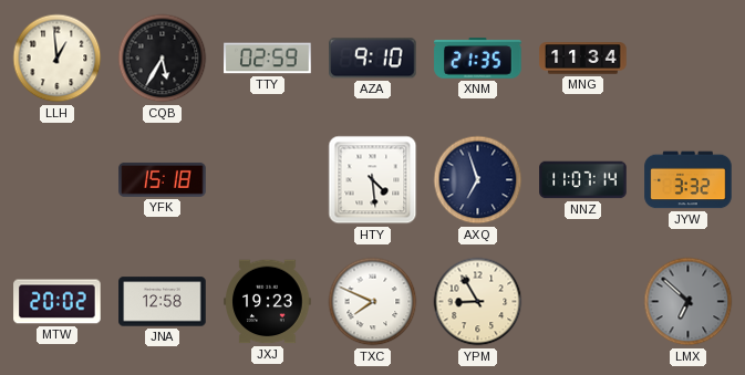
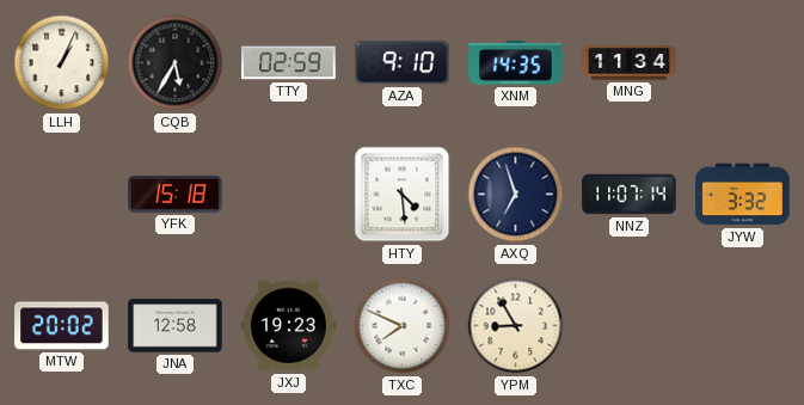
LLH: 12:59 -> 1:04 (62, 63)
XNM: 21:35 -> 14:35 (516, 63)
LMX: 6:52 -> none (689, 302)
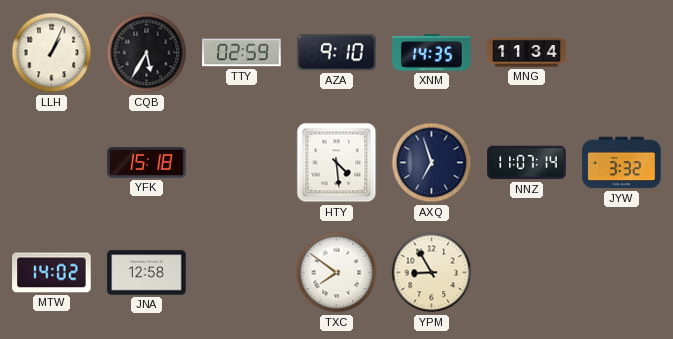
MTW: 20:02 -> 14:02 (52, 273)
JXJ: 19:23 -> none (289, 326)
TXC: 7:49 -> 7:51 (337, 273)
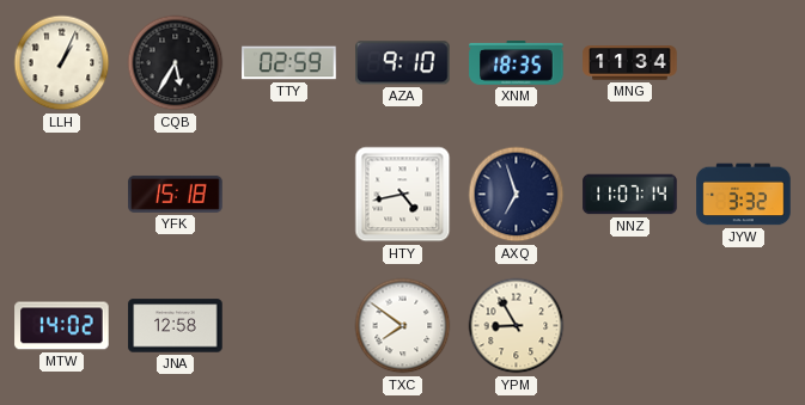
XNM: 14:35 -> 18:35 (517, 63)
HTY: 4:29 -> 4:43 (403, 195)
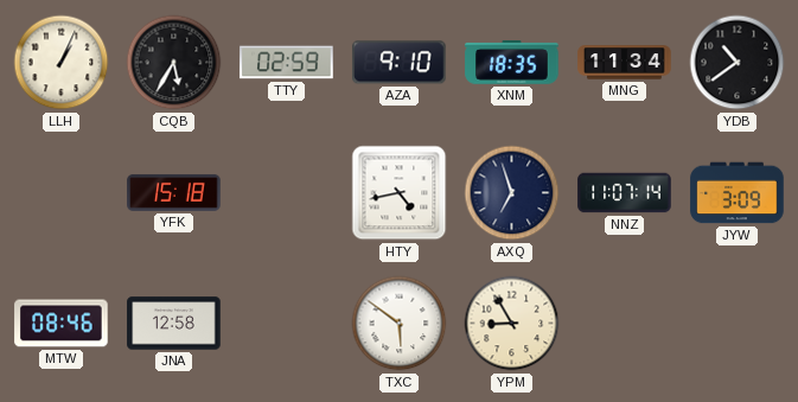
YDB: none -> 10:39 (738, 63)
JYW: 3:32 -> 3:09 (738, 193)
MTW: 14:02 -> 08:46 (62, 324)
TXC: 7:51 -> 5:51 (400, 324)
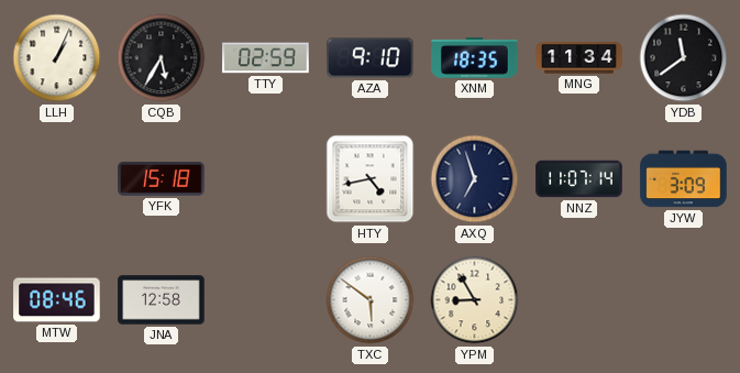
YDB: 10:39 -> 11:39 (684, 58)
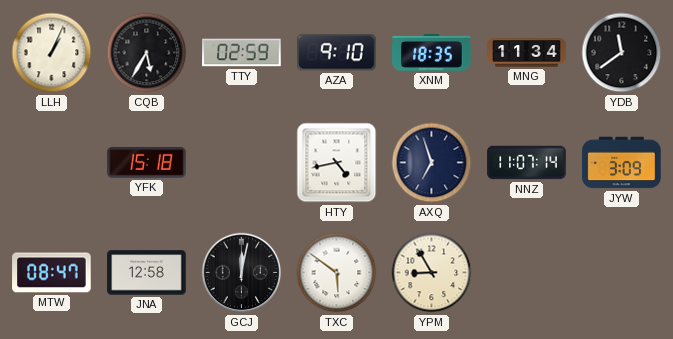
MTW: 08:46 -> 08:47 (52, 273)
GCJ: none -> 12:02 (242, 273)
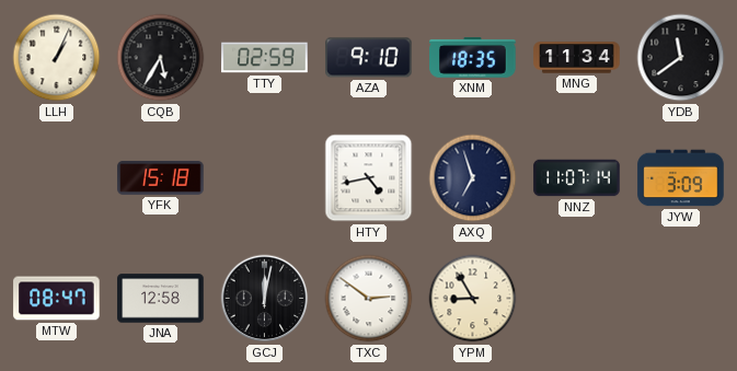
TXC: 5:51 -> 2:51 (369, 299)
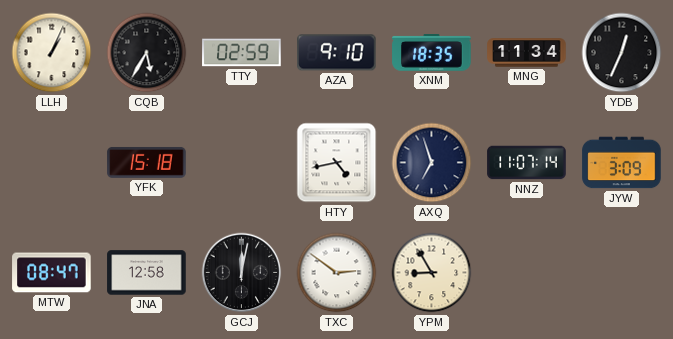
YDB: 11:39 -> 12:34 (622, 53)
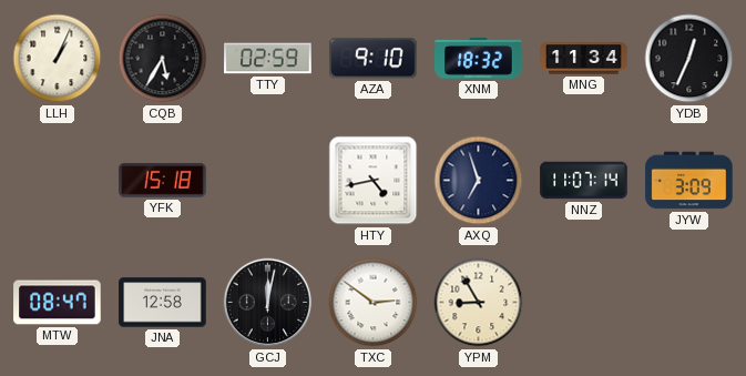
XNM: 18:35 -> 18:32 (479, 59)
